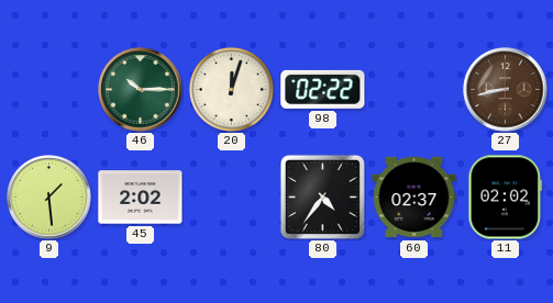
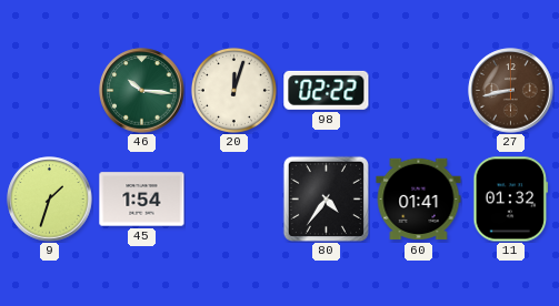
46: 10:15 -> 10:16 (142, 91)
9: 1:29 -> 1:33 (50, 200)
45: 2:02 -> 1:54 (142, 200)
60: 02:37 -> 01:41 (419, 200)
11: 02:02 -> 01:32 (511, 200)
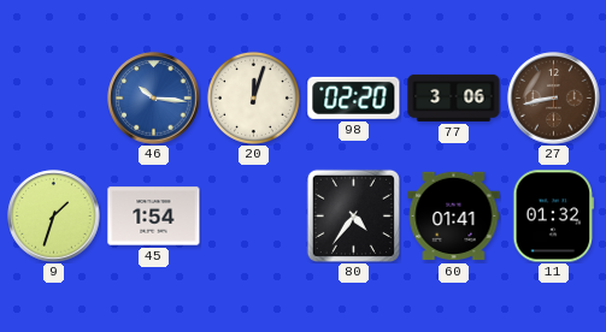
46 dial: green -> blue (154, 99)
98: 02:22 -> 02:20 (354, 97)
77: none -> 3:06 (454, 97)
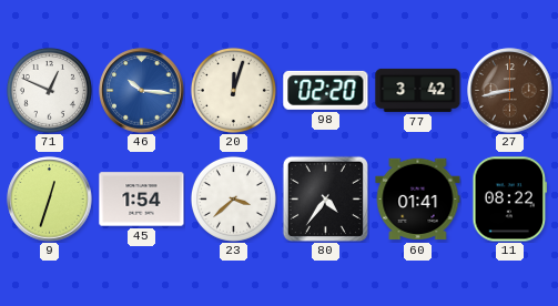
71: none -> 12:49 (49, 90)
77: 3:06 -> 3:42 (418, 90)
9: 1:33 -> 12:33 (50, 200)
23: none -> 3:38 (233, 198)
11: 01:32 -> 08:22 (510, 200)
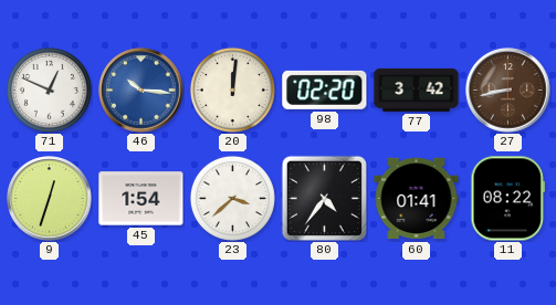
20: 12:03 -> 12:01 (232, 90)
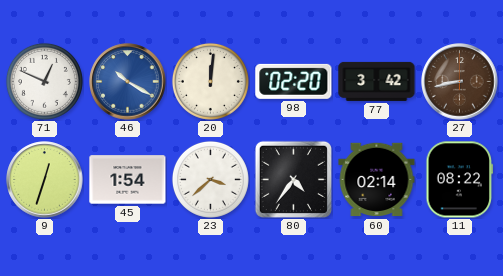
46: 10:16 -> 10:20 (128, 82)
60: 01:41 -> 02:14 (377, 180)
